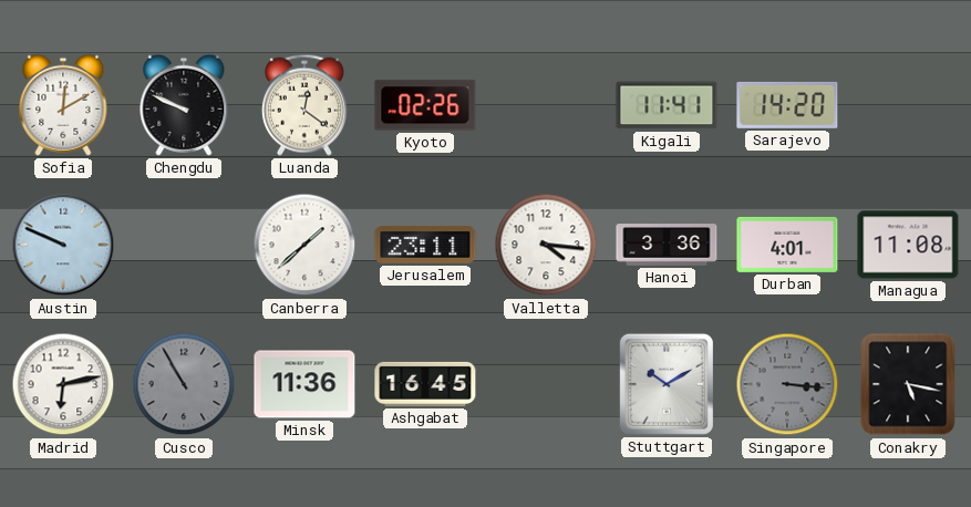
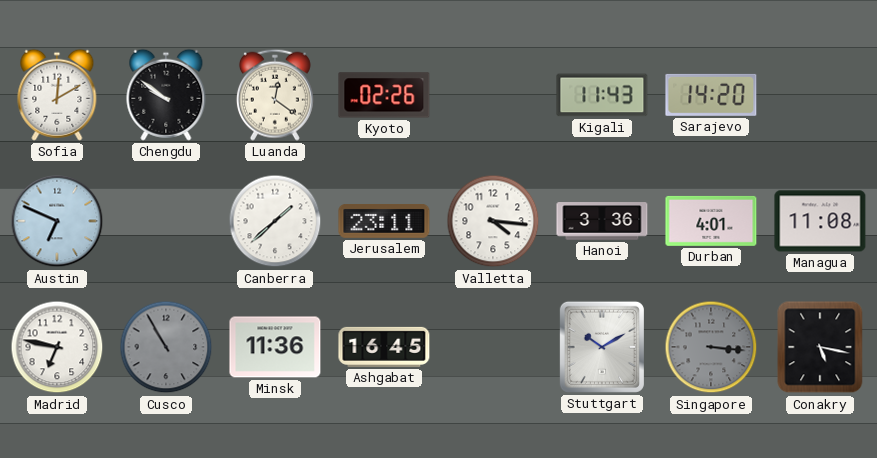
Chengdu: 9:49 -> 9:51 (166, 95)
Kigali: 11:41 -> 11:43 (602, 95)
Austin: 9:49 -> 6:49 (57, 221)
Madrid: 6:13 -> 6:47 (57, 347)
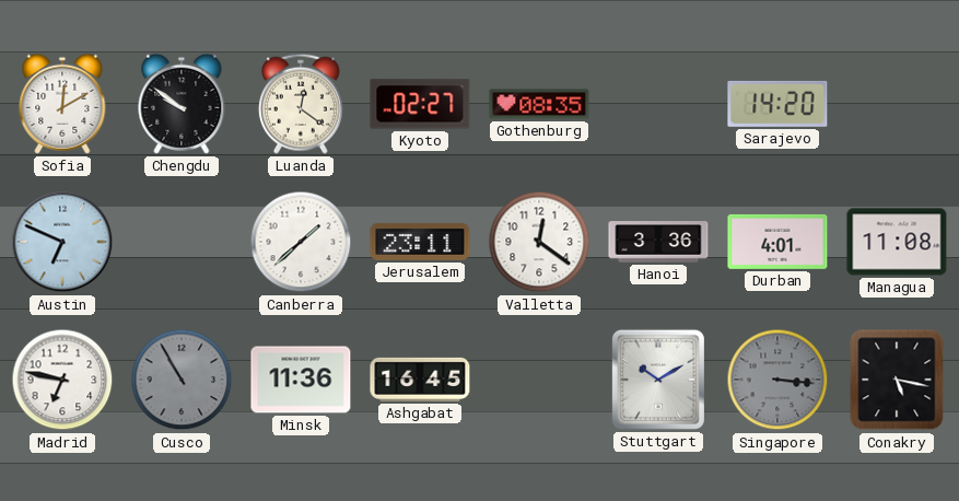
Kyoto: 02:26 -> 02:27 (420, 104)
Gothenburg: none -> 08:35 (539, 104)
Kigali: 11:43 -> none (602, 95)
Valletta: 4:16 -> 12:21 (539, 242)
